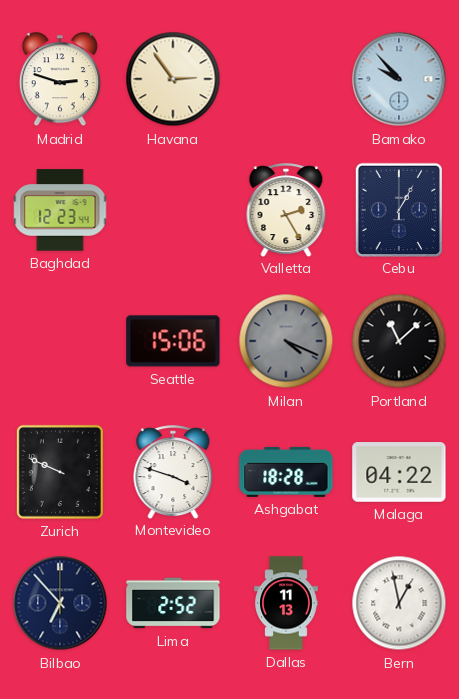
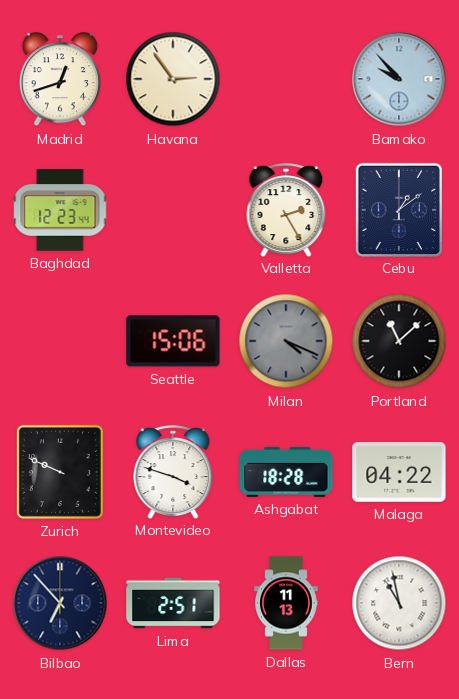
Madrid: 2:48 -> 12:42 (60, 80)
Cebu: 1:05 -> 1:09 (398, 209)
Lima: 2:52 -> 2:51 (173, 603)
Bern: 12:58 -> 10:58 (399, 603)
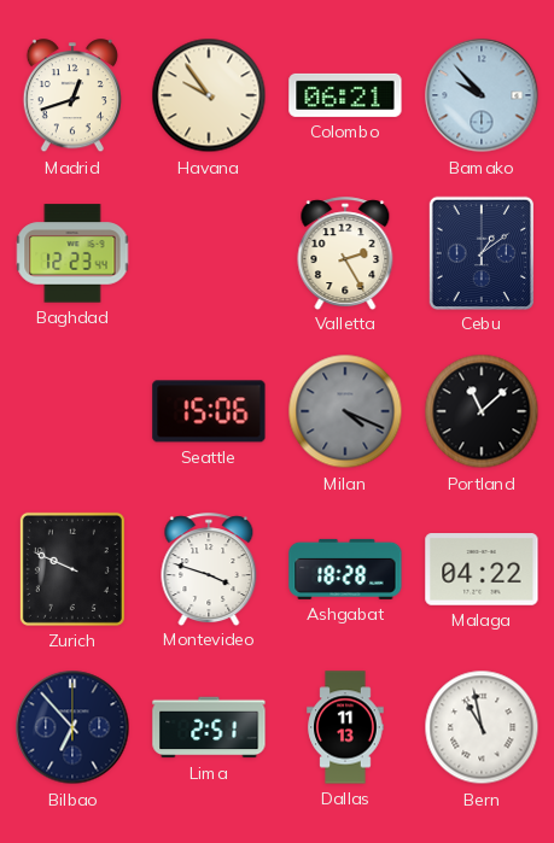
Havana: 2:54 -> 9:54 (209, 95)
Colombo: none -> 06:21 (345, 95)
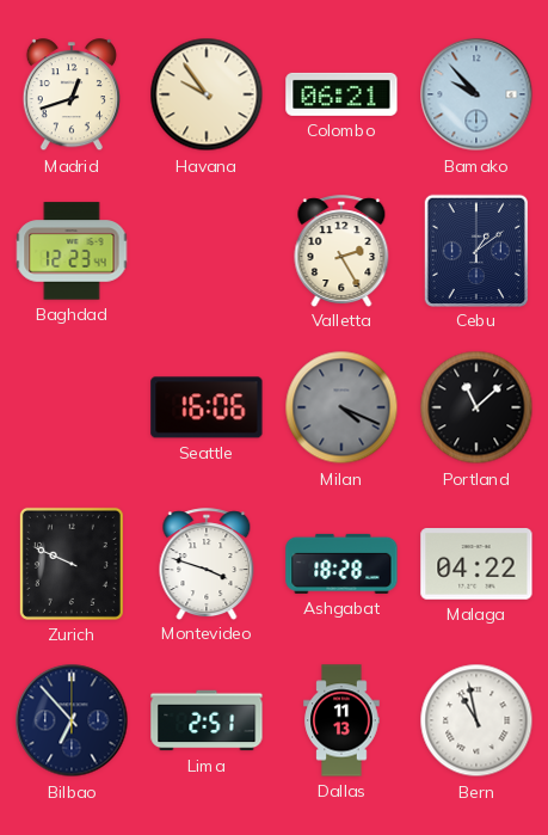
Seattle: 15:06 -> 16:06 (207, 407)
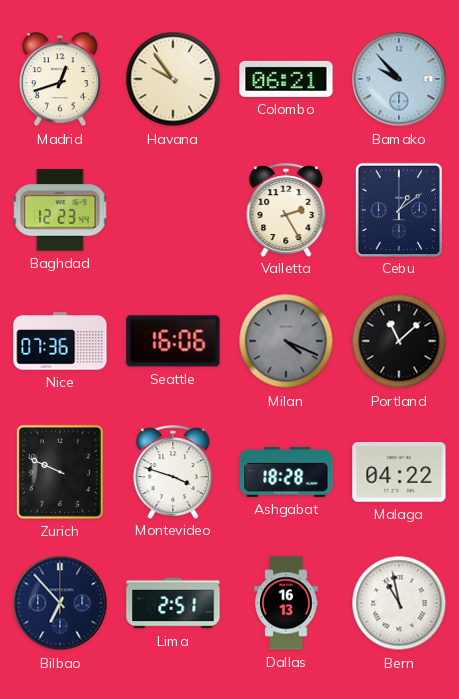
Nice: none -> 07:36 (60, 341)
Dallas: 11:13 -> 16:13 (286, 603)
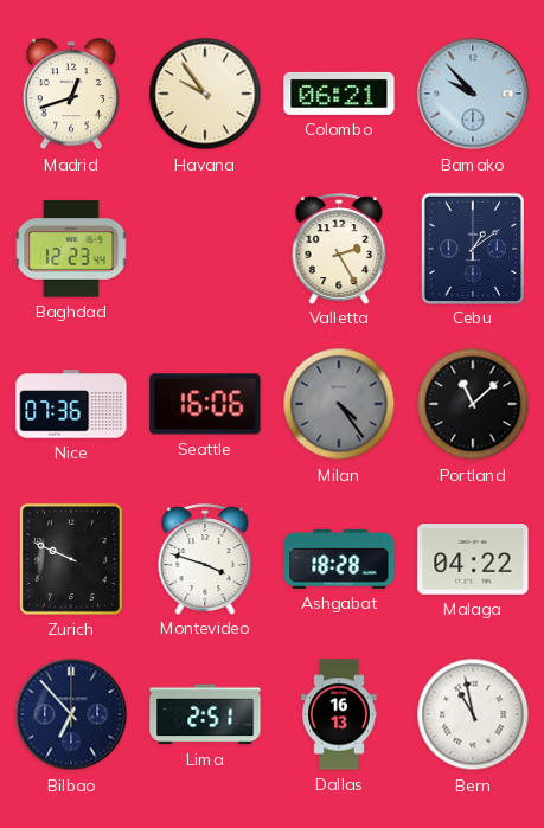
Milan: 4:19 -> 4:24 (339, 404)
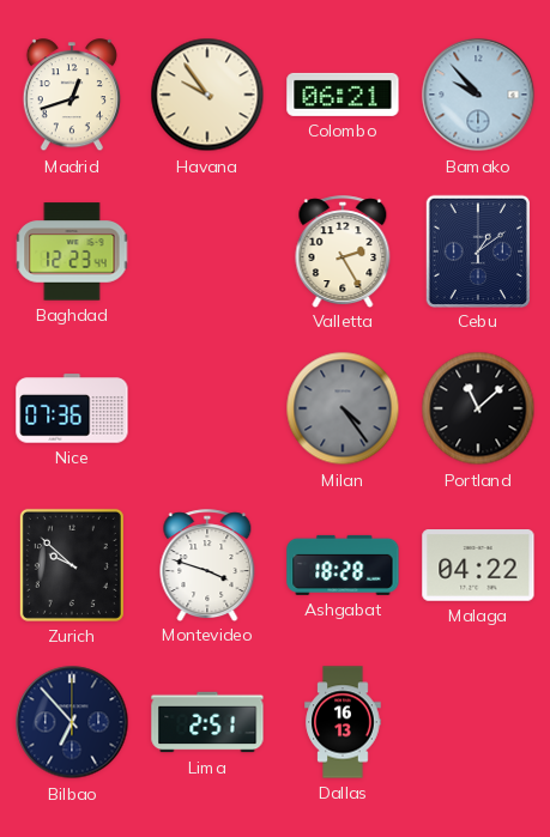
Seattle: 16:06 -> none (205, 404)
Zurich: 9:49 -> 9:52 (72, 565)
Bern: 10:58 -> none (473, 714)
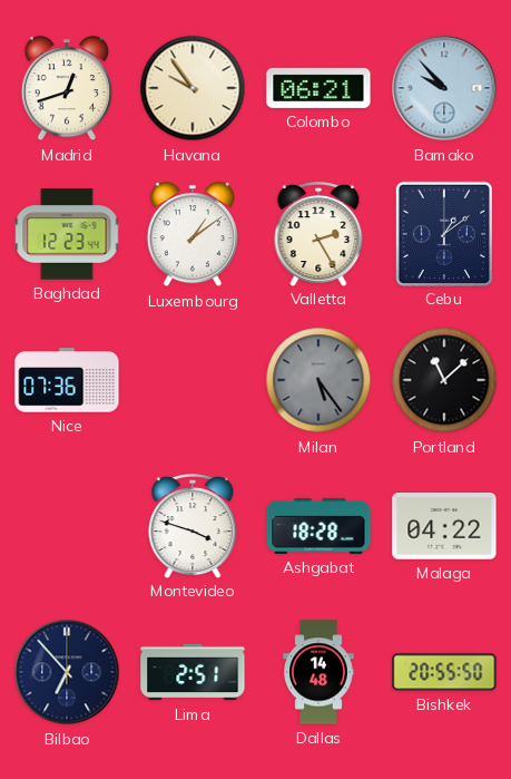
Luxembourg: none -> 1:09 (193, 235)
Milan: 4:24 -> 5:24 (318, 380)
Zurich: 9:52 -> none (72, 565)
Dallas: 16:13 -> 14:48 (318, 672)
Bishkek: none -> 20:55 (444, 672)
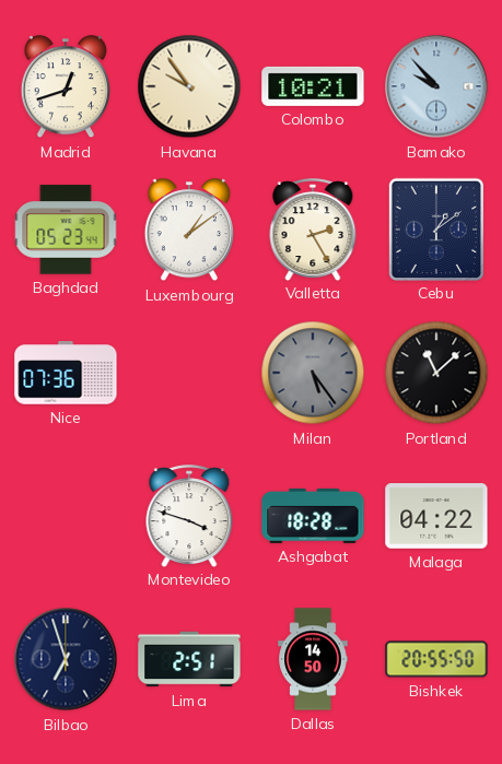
Colombo: 06:21 -> 10:21 (313, 86)
Baghdad: 12:23 -> 05:23 (66, 230)
Bilbao: 6:53 -> 6:57 (66, 659)
Dallas: 14:48 -> 14:50 (313, 659)
